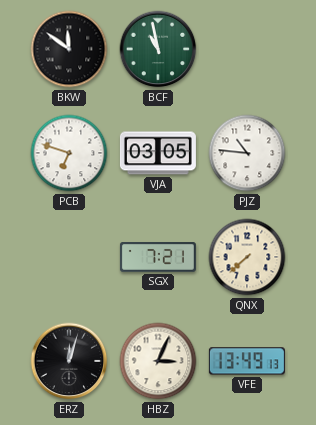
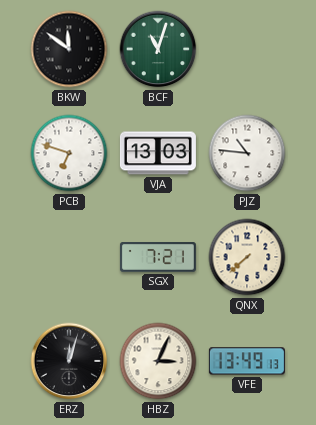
BCF: 10:58 -> 11:03 (158, 49)
VJA: 03:05 -> 13:03 (158, 153)
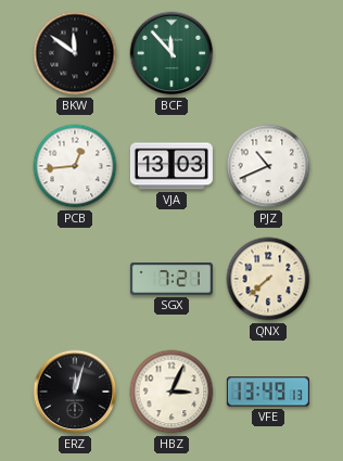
BCF: 11:03 -> 11:53 (171, 53)
PCB: 6:48 -> 12:44 (75, 166)
PJZ: 10:46 -> 10:41 (268, 166)
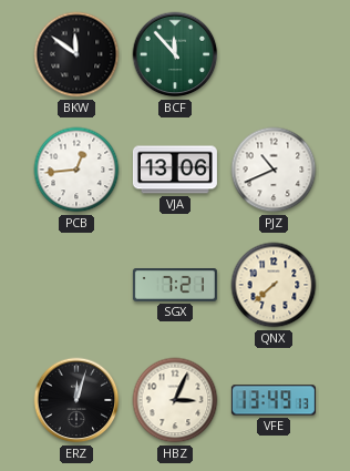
VJA: 13:03 -> 13:06 (175, 170)
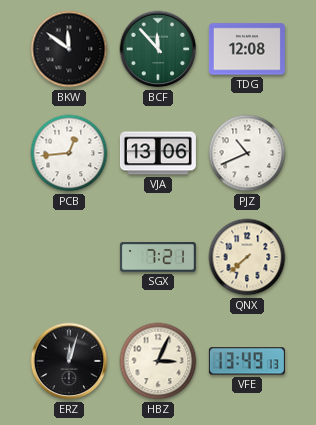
TDG: none -> 12:08 (247, 49)
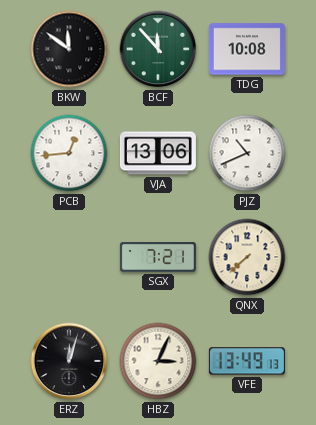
TDG: 12:08 -> 10:08 (247, 49)
